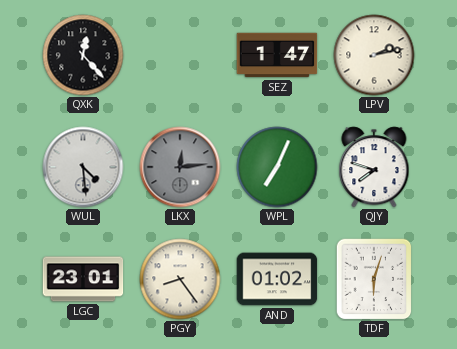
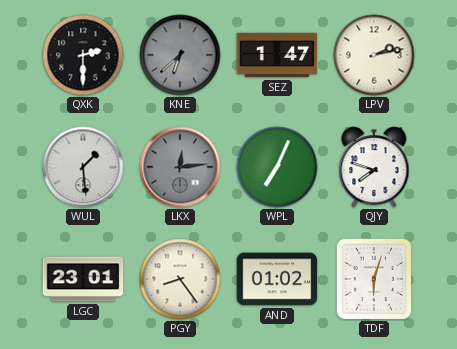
QXK: 12:23 -> 2:30 (83, 55)
KNE: none -> 6:38 (180, 55)
WUL: 4:29 -> 1:29 (83, 167)
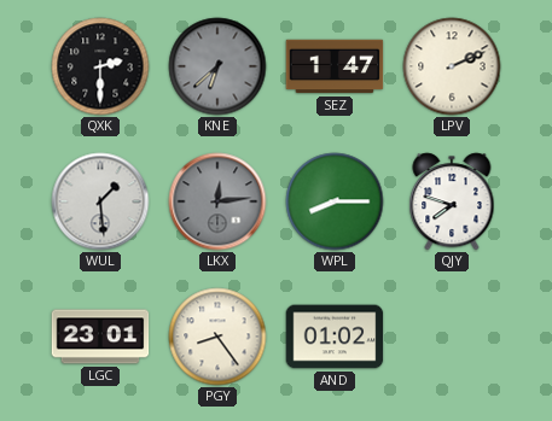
LPV: 2:13 -> 2:11 (452, 66)
WPL: 7:04 -> 8:15 (335, 201)
TDF: 6:03 -> none (374, 279)
